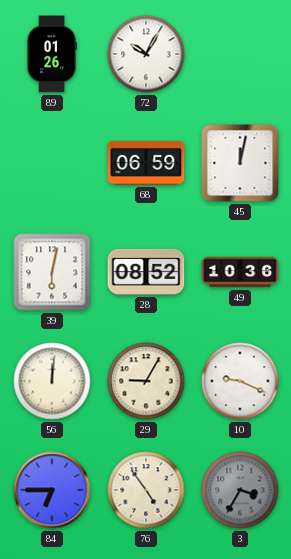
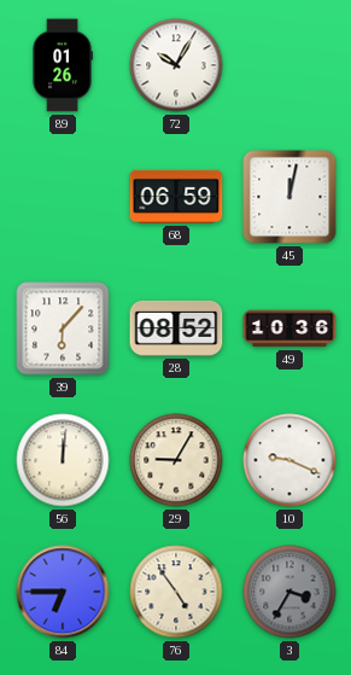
39: 6:02 -> 6:07 (63, 328)
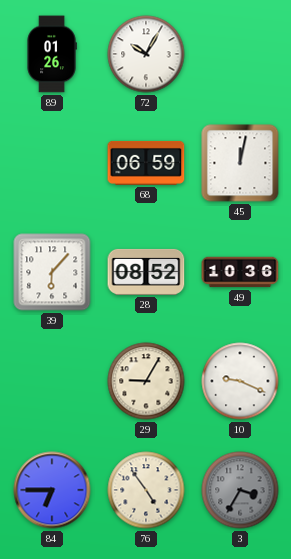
56: 12:01 -> none (63, 460)
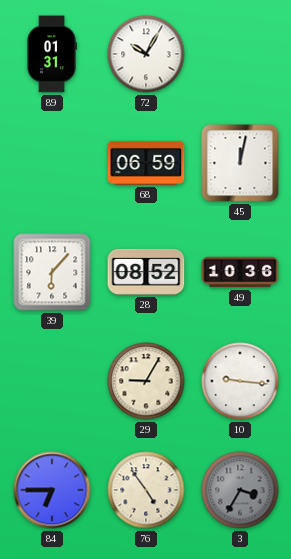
89: 01:26 -> 01:31 (52, 54)
10: 9:19 -> 9:16 (240, 381)
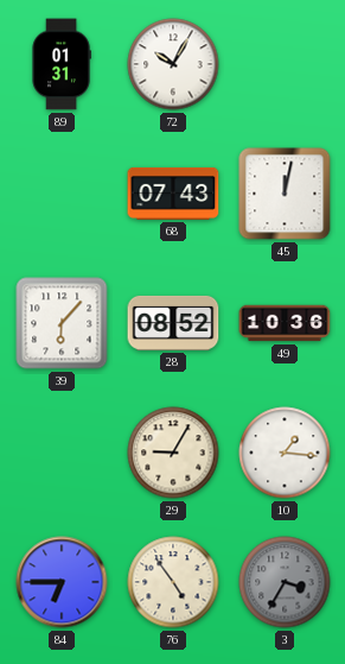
68: 06:59 -> 07:43 (173, 194)
10: 9:16 -> 1:16 (285, 453)
